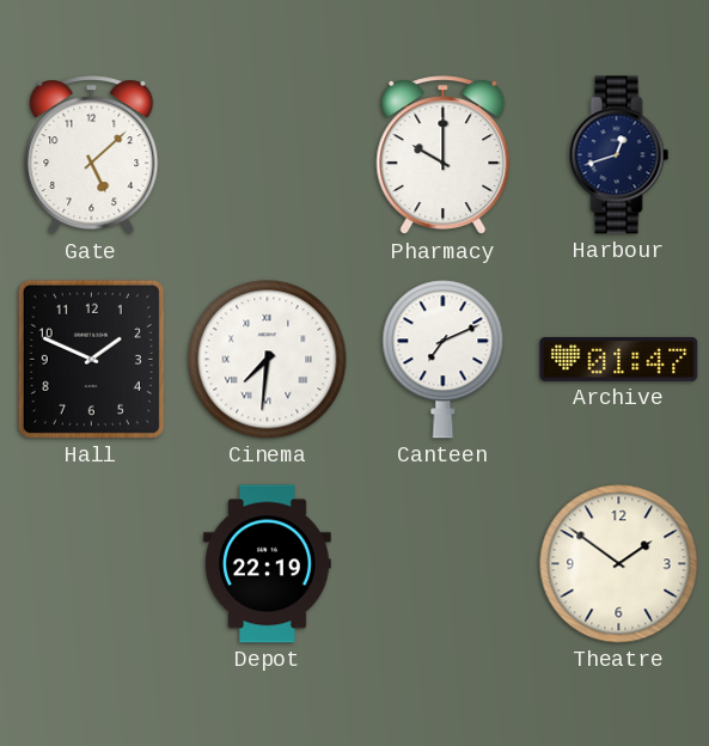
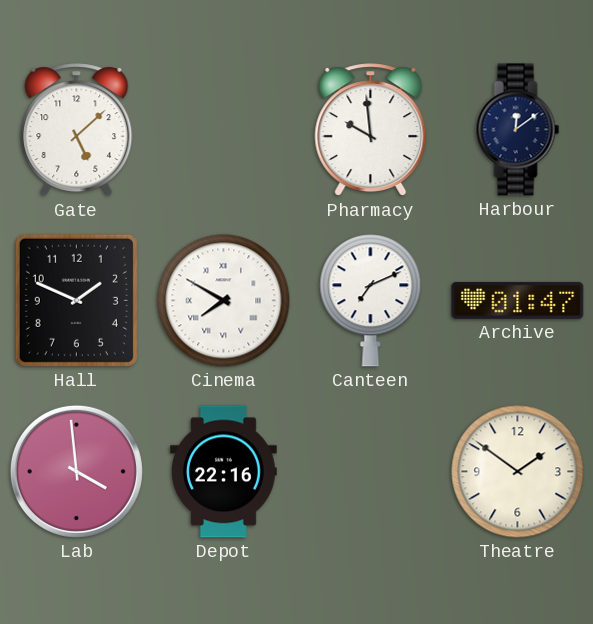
Pharmacy: 10:00 -> 9:59 (371, 130)
Harbour: 12:42 -> 12:09 (518, 130)
Cinema: 7:31 -> 7:50 (224, 301)
Lab: none -> 3:59 (76, 471)
Depot: 22:19 -> 22:16 (224, 472)
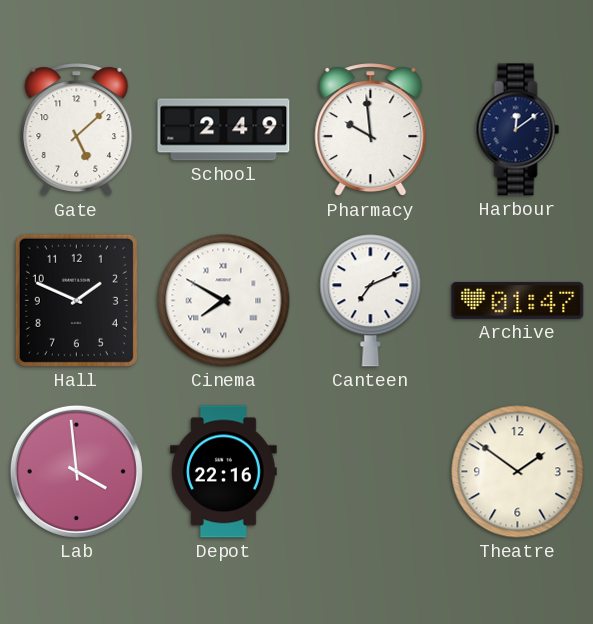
School: none -> 2:49 (224, 130)
